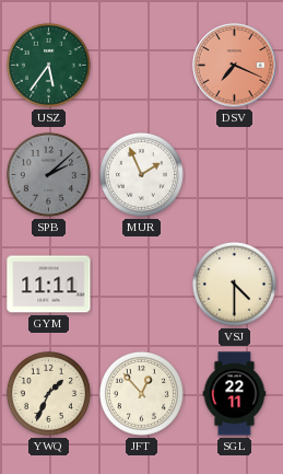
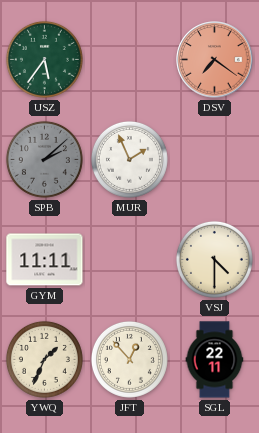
DSV: 7:19 -> 7:21 (215, 60)
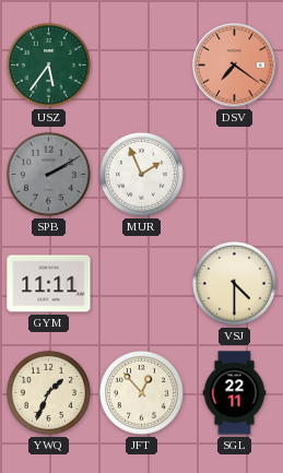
SPB: 2:08 -> 2:10 (48, 174)
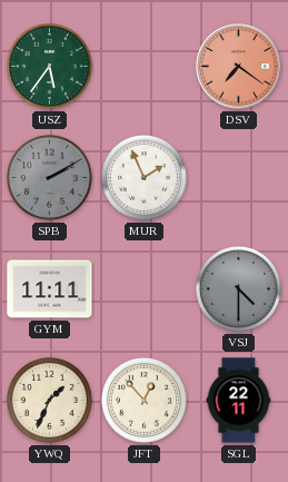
VSJ dial: cream -> grey (238, 288)
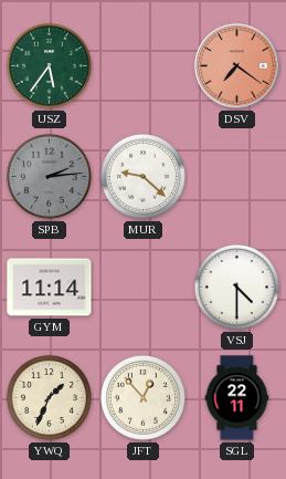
SPB: 2:10 -> 2:14 (49, 176)
MUR: 1:56 -> 9:22 (142, 176)
GYM: 11:11 -> 11:14 (50, 288)
VSJ dial: grey -> white (236, 287)
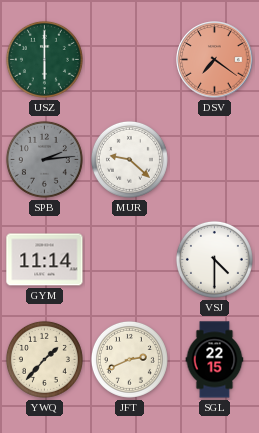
USZ: 5:36 -> 6:00 (44, 59)
YWQ: 1:34 -> 1:37 (44, 359)
JFT: 12:53 -> 2:41 (129, 359)
SGL: 22:11 -> 22:15 (215, 360)
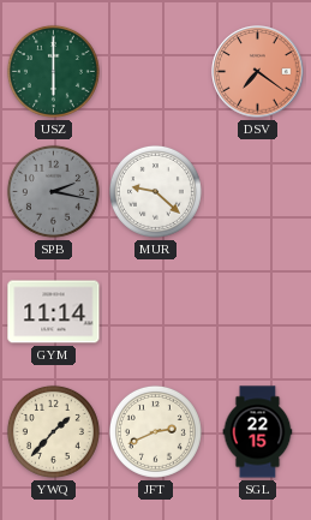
SPB: 2:14 -> 2:17 (53, 191)
VSJ: 4:30 -> none (214, 259)
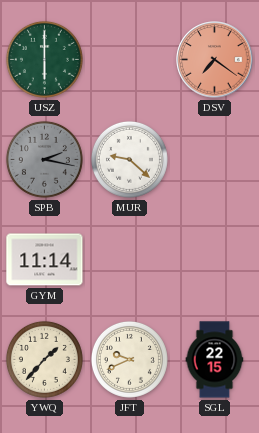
JFT: 2:41 -> 9:41 (129, 359)
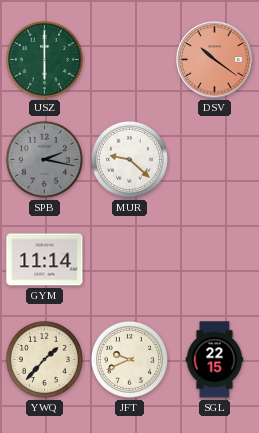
DSV: 7:21 -> 10:21 (215, 60)
